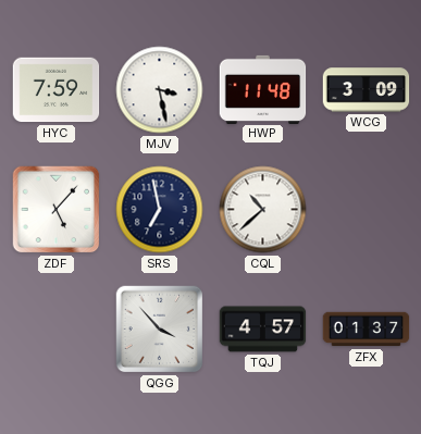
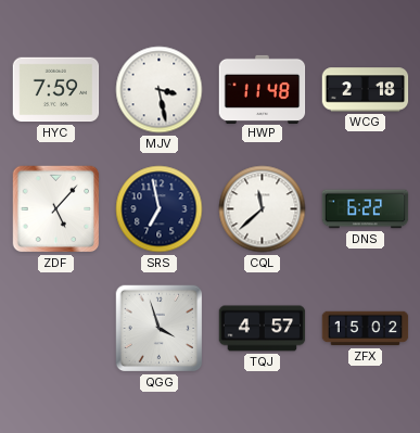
WCG: 3:09 -> 2:18 (366, 90)
CQL: 10:38 -> 11:38 (263, 209)
DNS: none -> 6:22 (366, 209)
QGG: 3:53 -> 3:57 (160, 329)
ZFX: 01:37 -> 15:02 (366, 329)
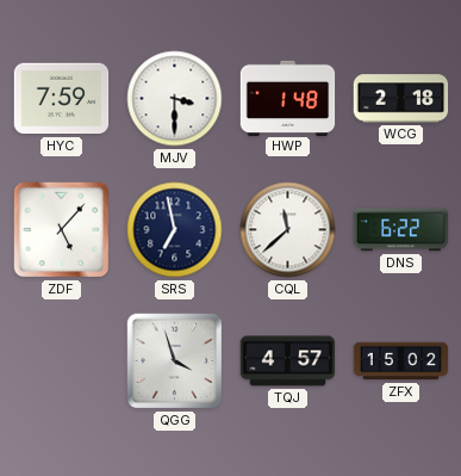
MJV: 3:28 -> 3:30 (175, 99)
HWP: 11:48 -> 1:48 (288, 98)
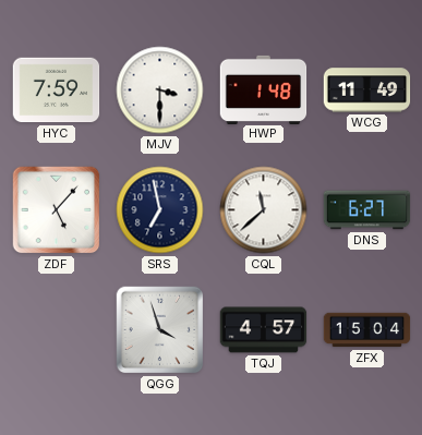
WCG: 2:18 -> 11:49 (367, 90)
DNS: 6:22 -> 6:27 (367, 210)
ZFX: 15:02 -> 15:04 (367, 330)
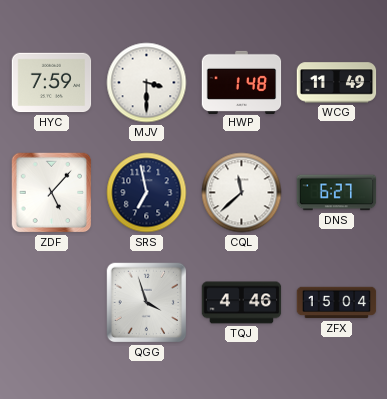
TQJ: 4:57 -> 4:46 (242, 303)
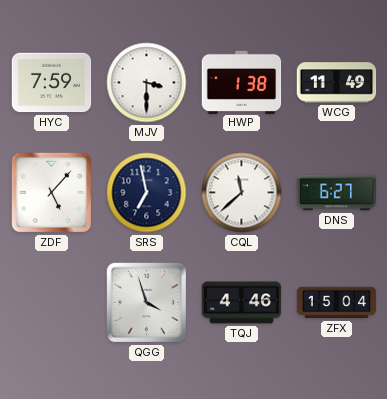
HWP: 1:48 -> 1:38 (242, 82)
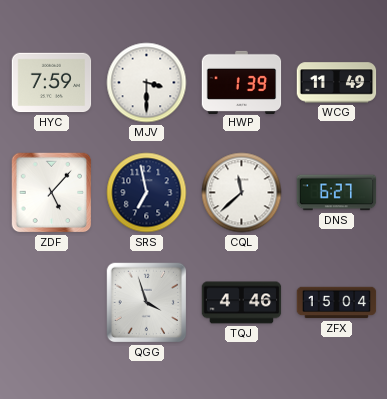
HWP: 1:38 -> 1:39 (242, 82)
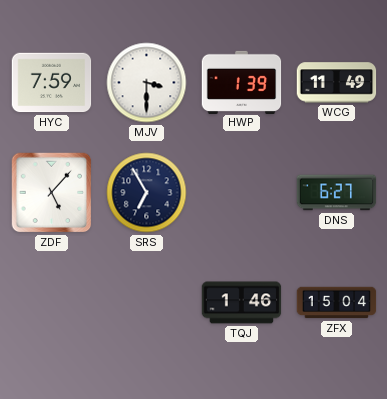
SRS: 6:58 -> 6:55 (147, 193)
CQL: 11:38 -> none (242, 193)
QGG: 3:57 -> none (147, 303)
TQJ: 4:46 -> 1:46 (242, 303)
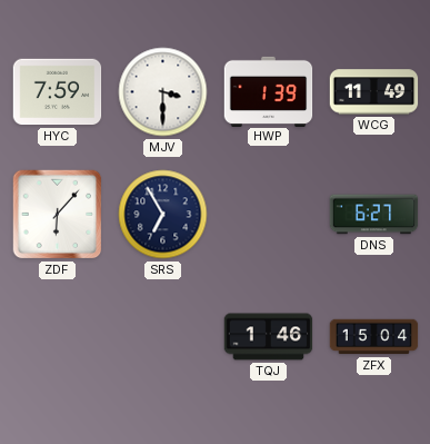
ZDF: 5:07 -> 6:07 (58, 215)
